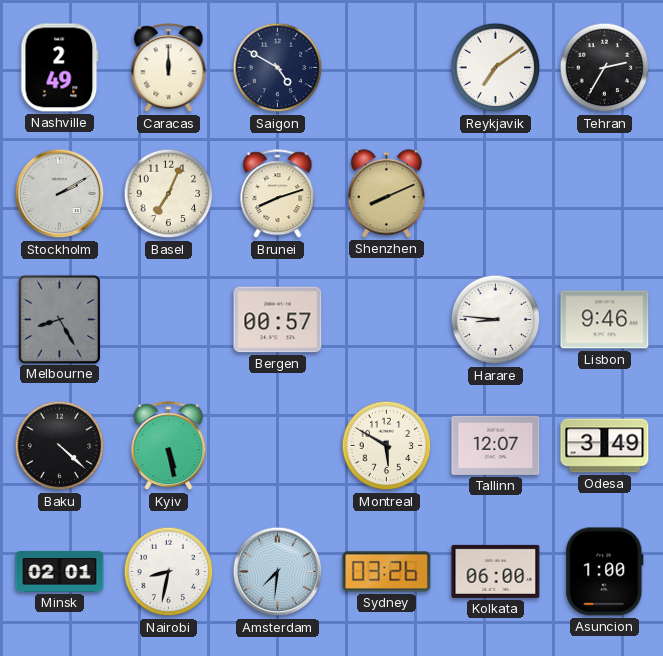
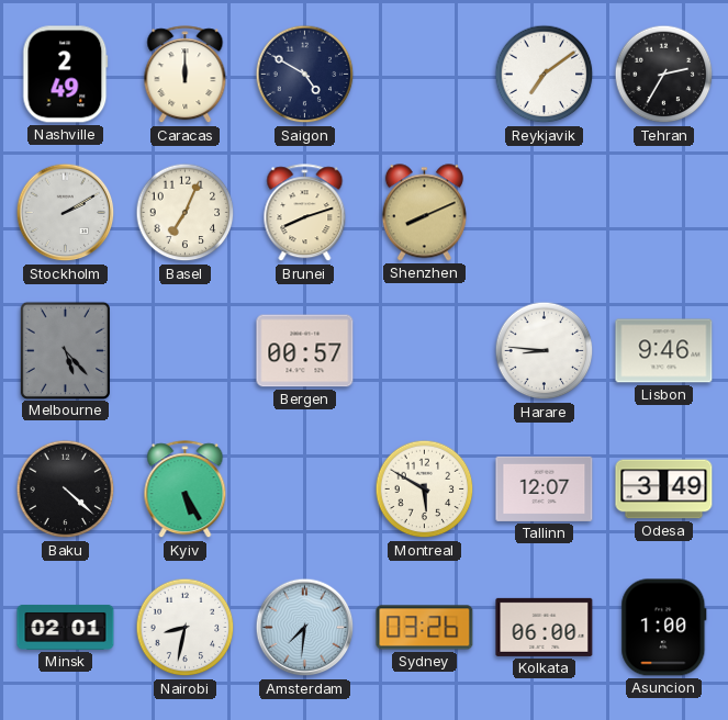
Melbourne: 8:25 -> 5:23 (65, 350)
Kyiv: 5:28 -> 5:25 (186, 490)
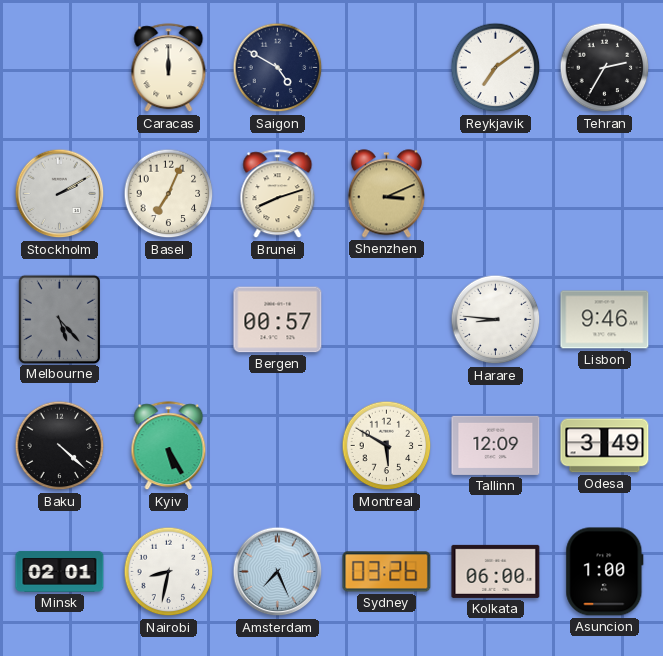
Nashville: 2:49 -> none (66, 75)
Shenzhen: 8:11 -> 3:11 (386, 194)
Tallinn: 12:07 -> 12:09 (496, 445)
Amsterdam: 7:31 -> 7:26 (278, 572)
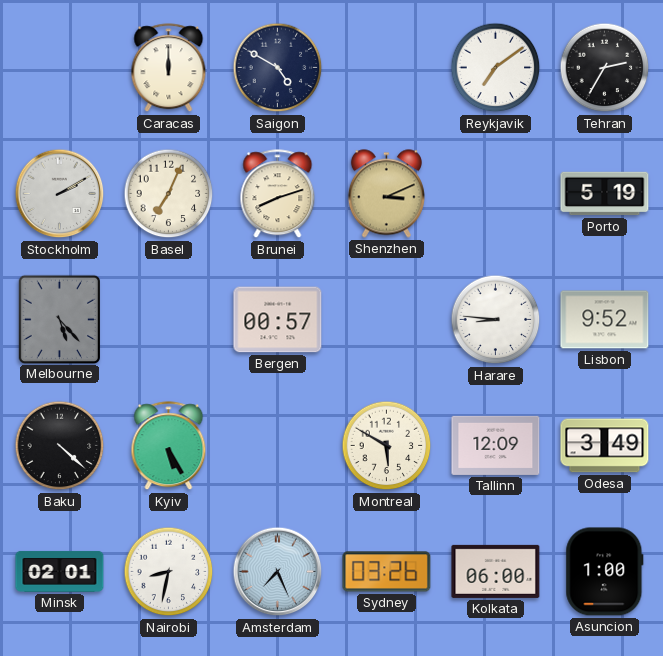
Porto: none -> 5:19 (605, 194)
Lisbon: 9:46 -> 9:52 (605, 320)
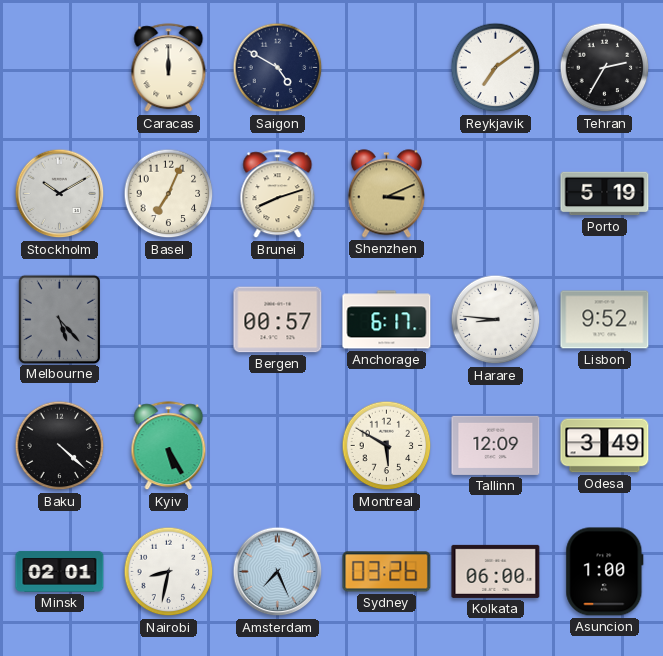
Stockholm: 2:10 -> 10:10 (60, 194)
Anchorage: none -> 6:17 (387, 320)
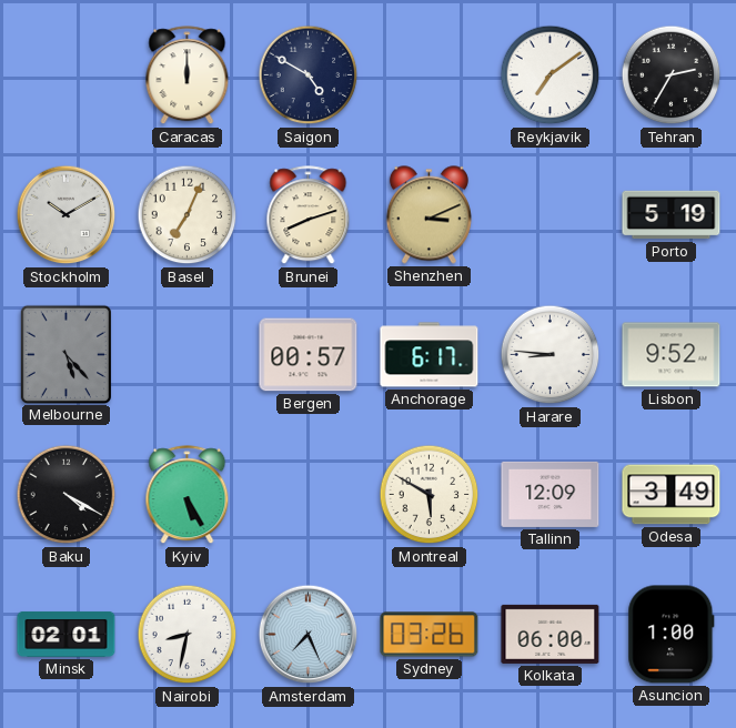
Baku: 4:22 -> 4:20 (67, 495)
